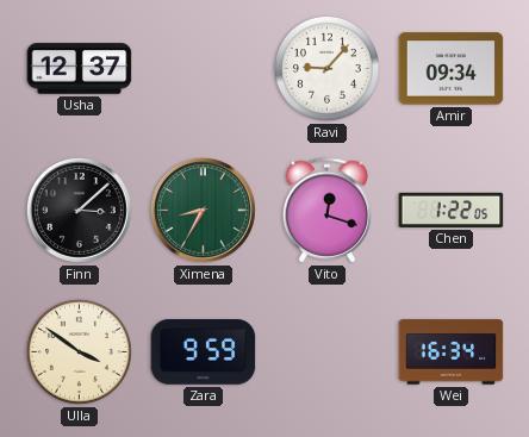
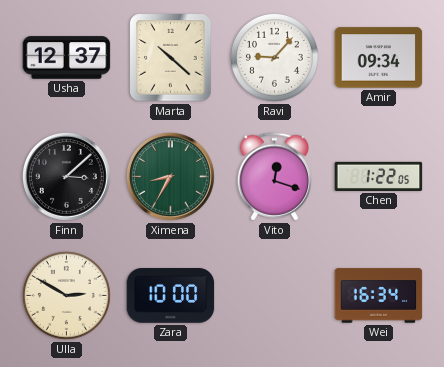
Marta: none -> 10:22 (171, 58)
Ulla: 3:51 -> 2:50 (66, 295)
Zara: 9:59 -> 10:00 (171, 296)
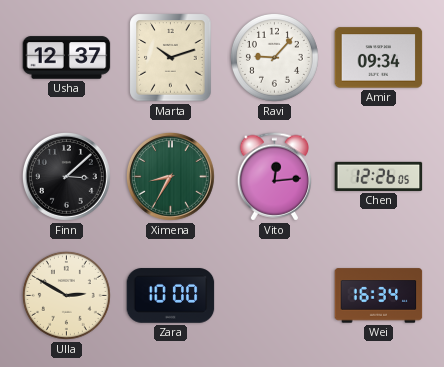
Marta: 10:22 -> 10:12 (171, 58)
Vito: 12:18 -> 12:14 (275, 177)
Chen: 1:22 -> 12:26 (379, 176)
